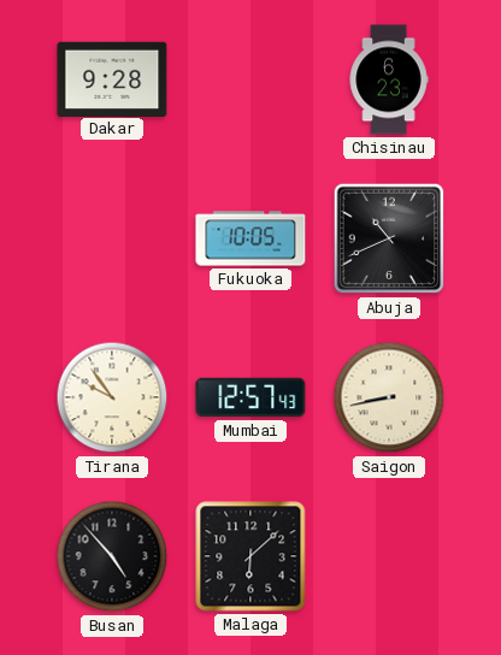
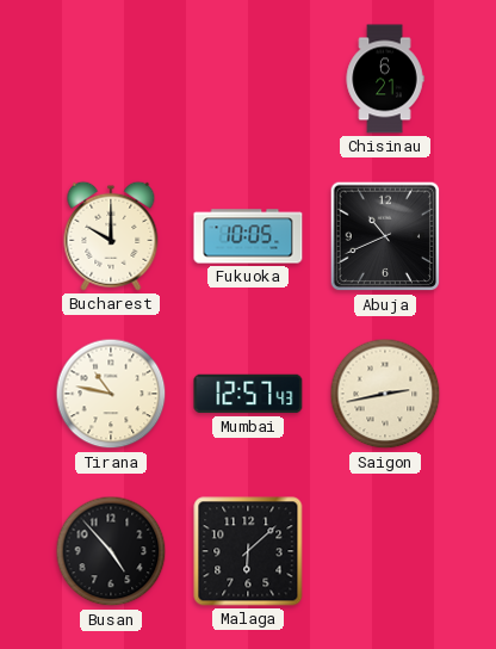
Dakar: 9:28 -> none (112, 78)
Chisinau: 6:23 -> 6:21 (385, 79)
Bucharest: none -> 10:00 (111, 236)
Tirana: 9:54 -> 10:47 (111, 394)
Saigon: 8:43 -> 2:43 (385, 394)
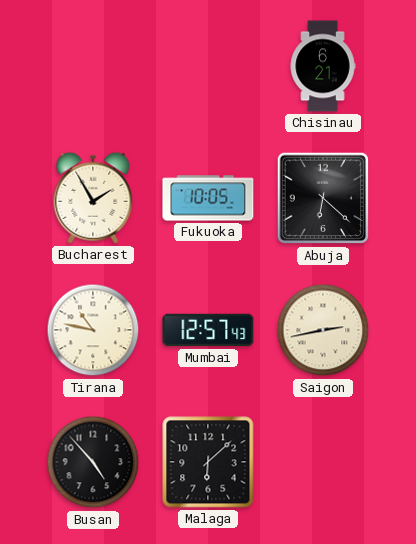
Bucharest: 10:00 -> 1:55 (93, 198)
Abuja: 10:41 -> 6:22 (323, 198)
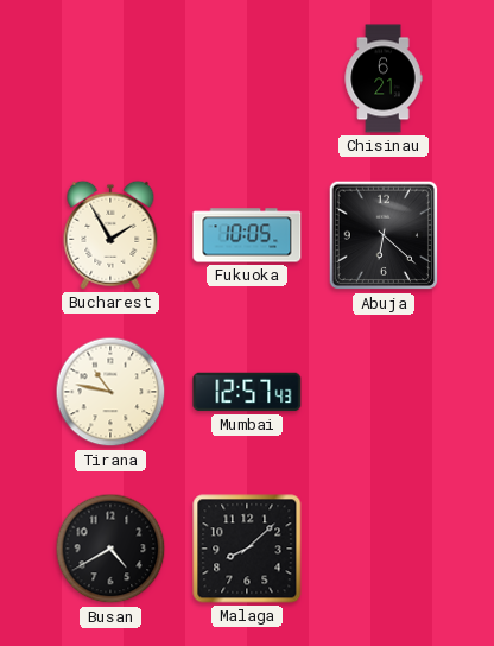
Saigon: 2:43 -> none (323, 330)
Busan: 4:53 -> 4:40 (110, 549)
Malaga: 6:08 -> 8:08 (247, 549)
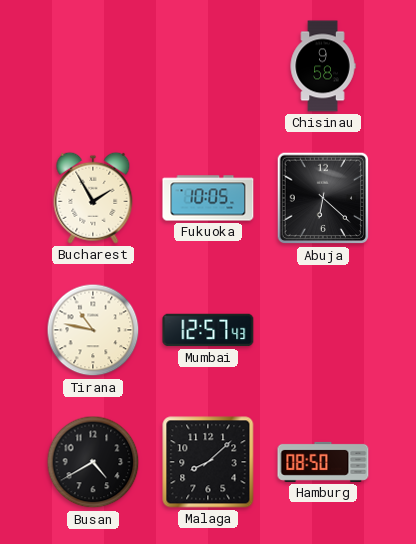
Chisinau: 6:21 -> 9:58 (323, 66)
Hamburg: none -> 08:50 (323, 462)
